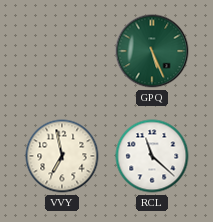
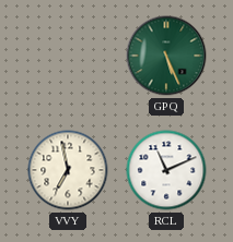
RCL: 11:22 -> 11:11 (166, 170)
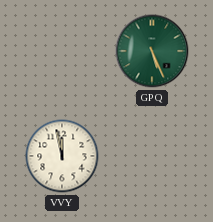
VVY: 6:58 -> 11:58 (62, 156)
RCL: 11:11 -> none (166, 170)
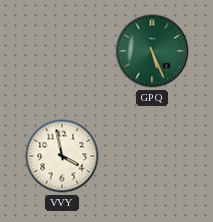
VVY: 11:58 -> 3:58 (62, 156)
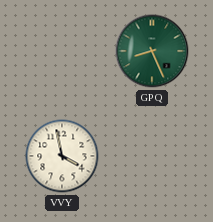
GPQ: 5:26 -> 8:26 (152, 51)
